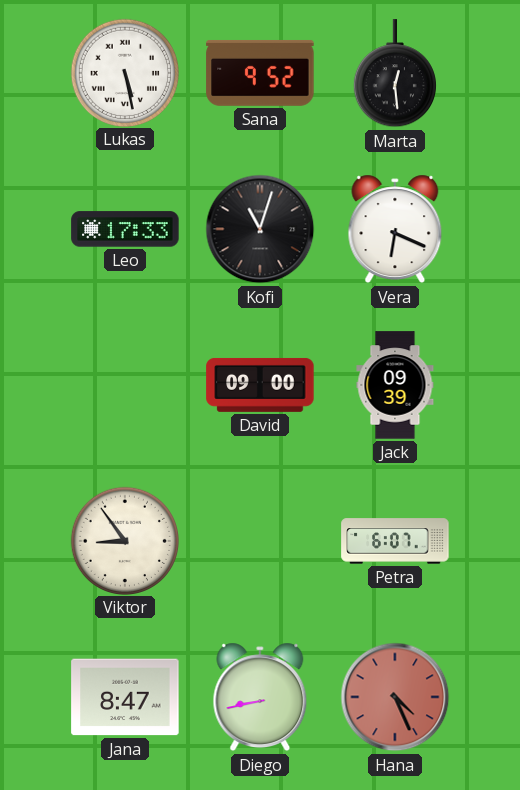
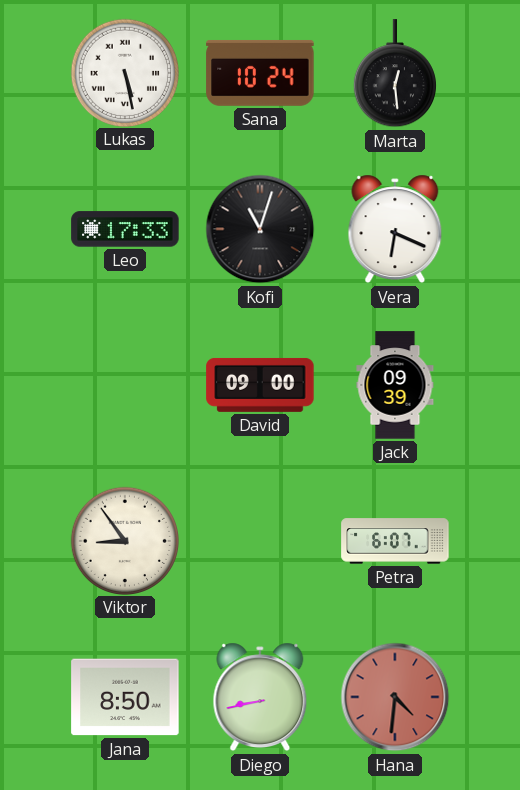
Sana: 9:52 -> 10:24 (260, 73)
Jana: 8:47 -> 8:50 (125, 697)
Hana: 4:26 -> 4:31 (395, 697)
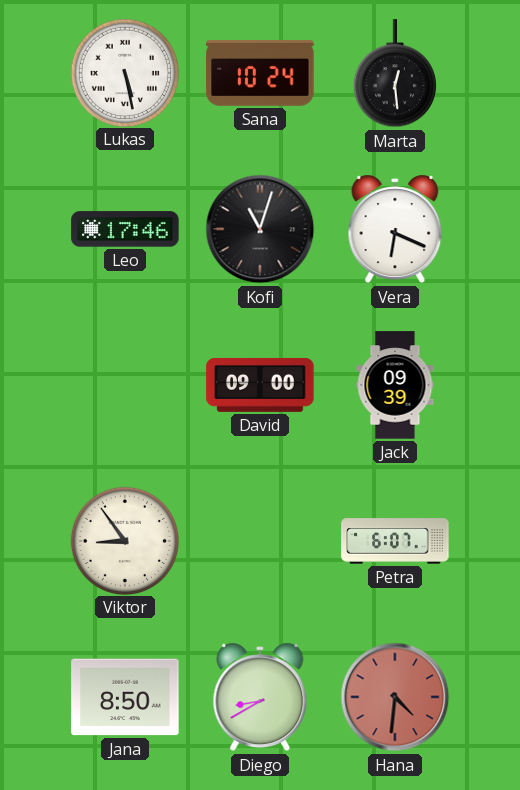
Leo: 17:33 -> 17:46 (125, 229)
Diego: 8:43 -> 8:40 (260, 697)
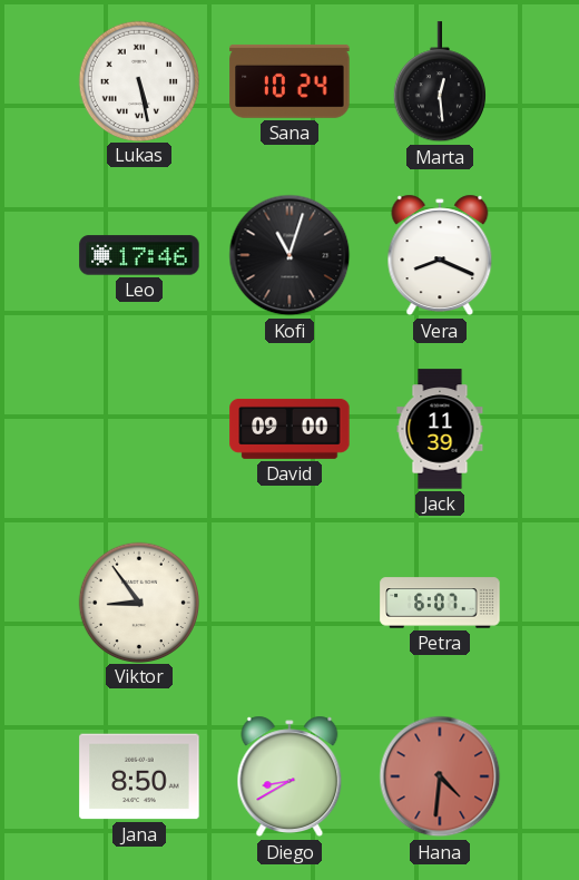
Vera: 6:19 -> 8:19 (440, 255)
Jack: 09:39 -> 11:39 (440, 429)
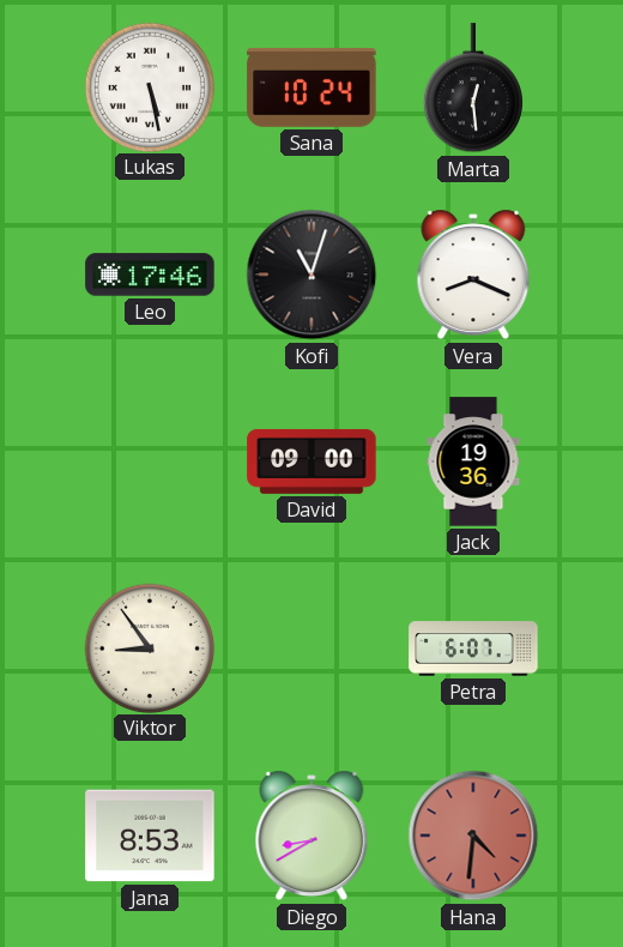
Jack: 11:39 -> 19:36 (473, 462)
Jana: 8:50 -> 8:53 (150, 836)
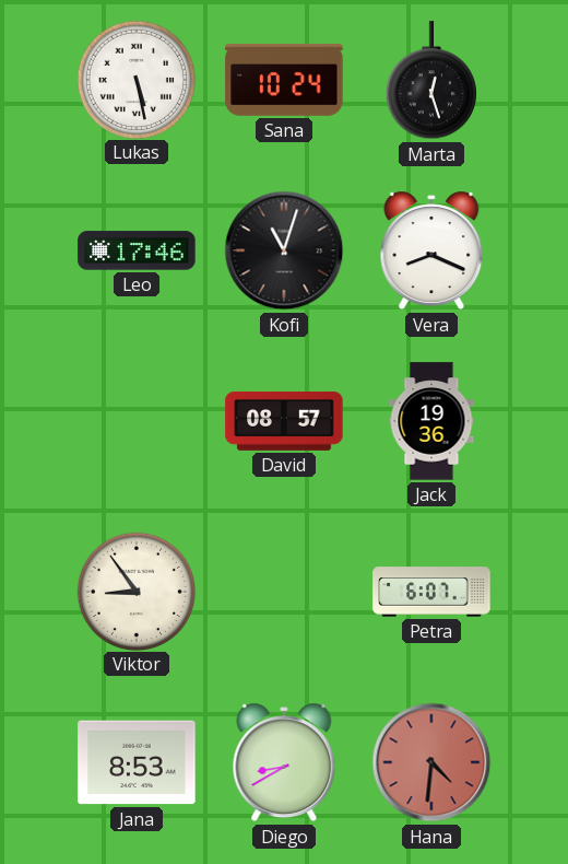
Marta: 12:29 -> 12:27 (431, 81)
David: 09:00 -> 08:57 (284, 421)
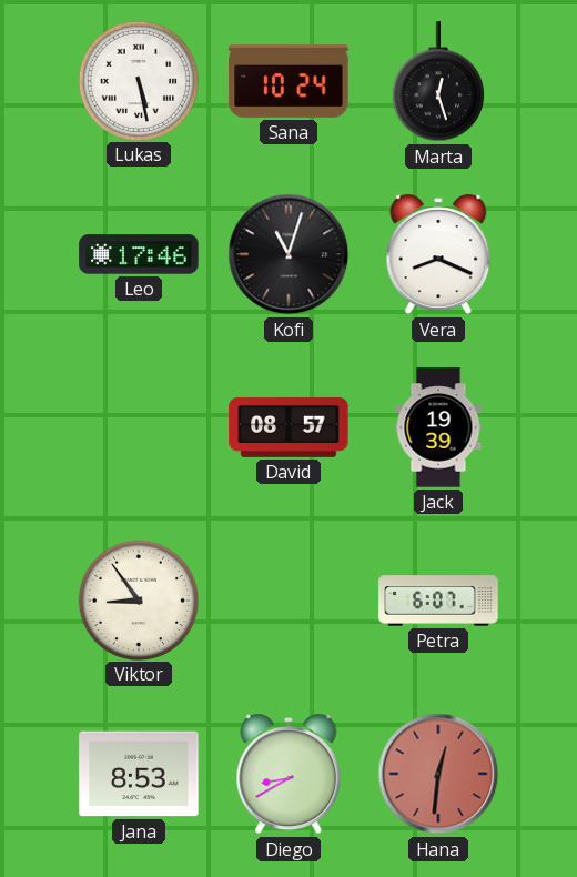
Jack: 19:36 -> 19:39 (438, 427)
Hana: 4:31 -> 12:31 (438, 774)
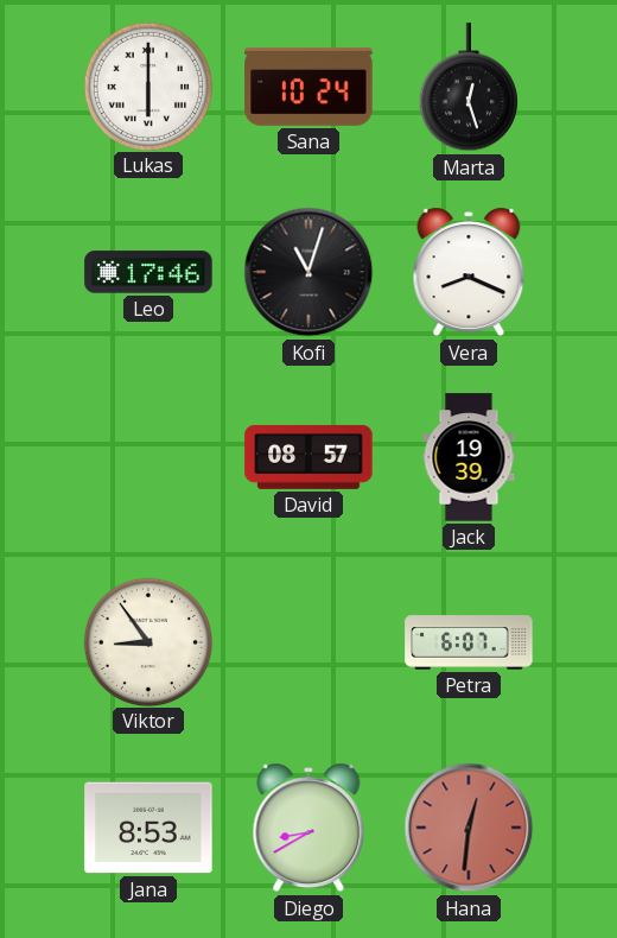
Lukas: 5:28 -> 6:00 (147, 85)
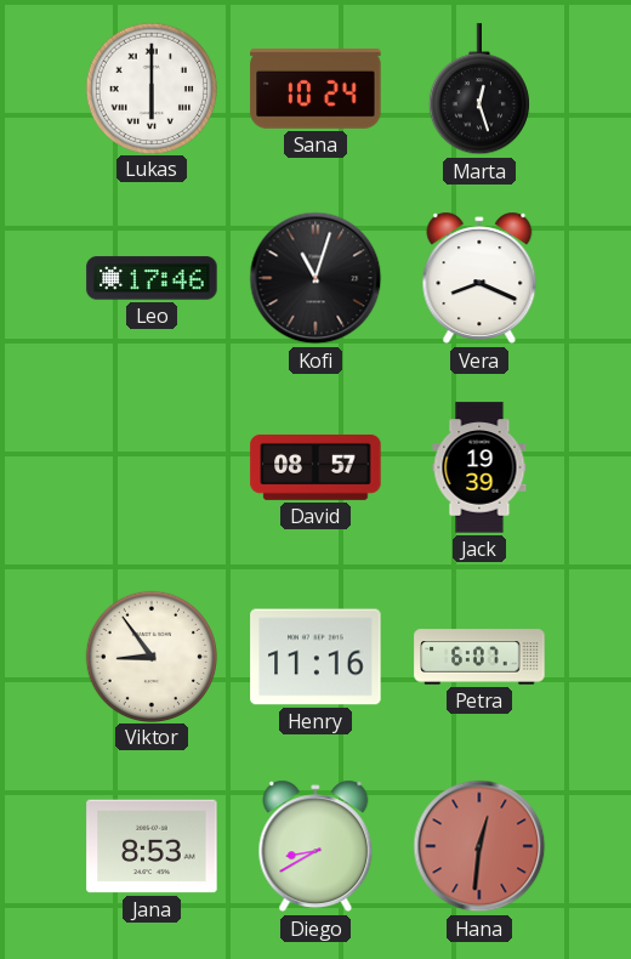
Henry: none -> 11:16 (315, 657)
